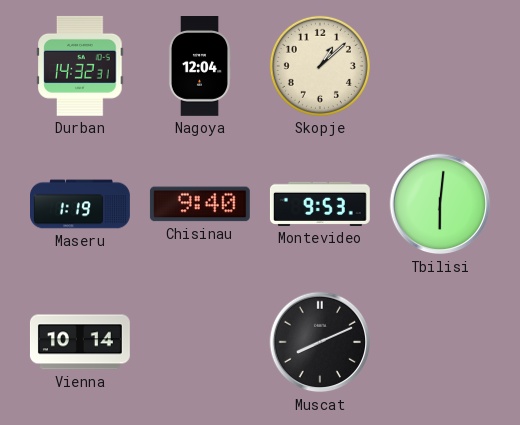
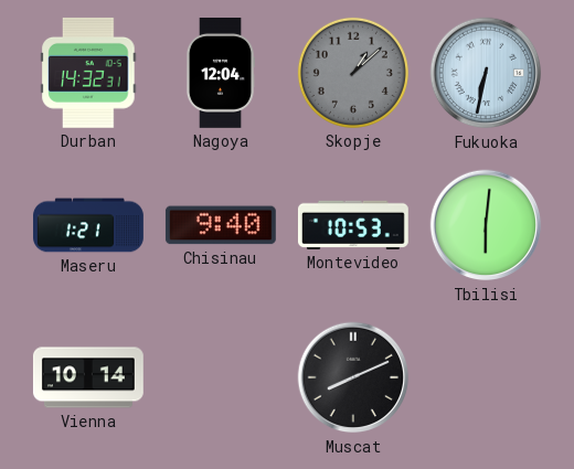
Skopje dial: cream -> grey (353, 73)
Fukuoka: none -> 6:32 (486, 73)
Maseru: 1:19 -> 1:21 (89, 225)
Montevideo: 9:53 -> 10:53 (353, 225)
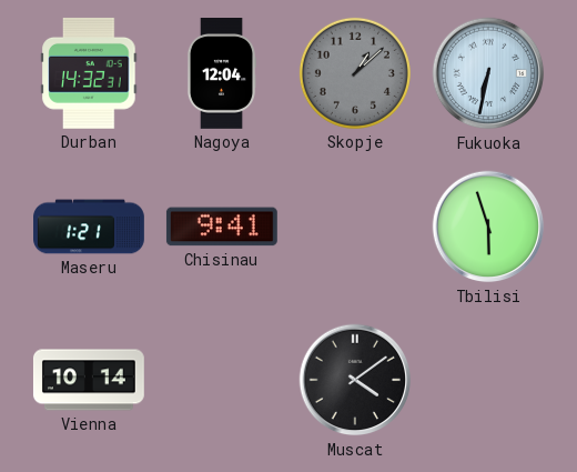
Chisinau: 9:40 -> 9:41 (222, 227)
Montevideo: 10:53 -> none (353, 225)
Tbilisi: 6:01 -> 5:57 (488, 227)
Muscat: 8:11 -> 4:09 (355, 380)
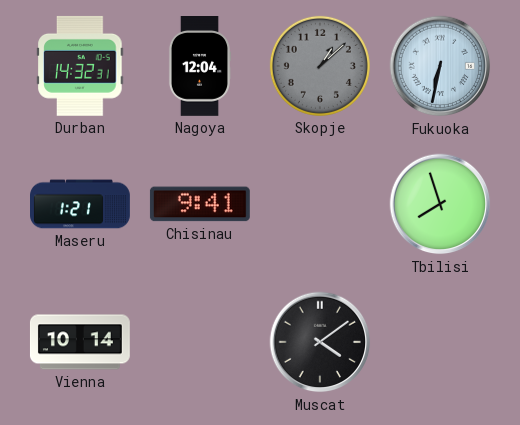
Tbilisi: 5:57 -> 7:57 (440, 204)
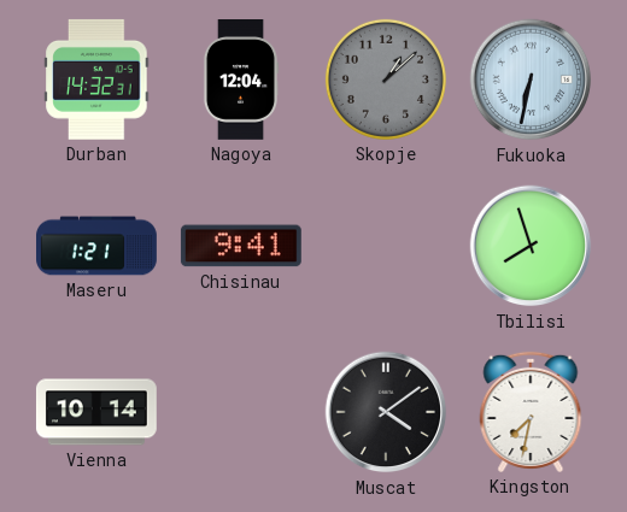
Kingston: none -> 7:32 (531, 412)
